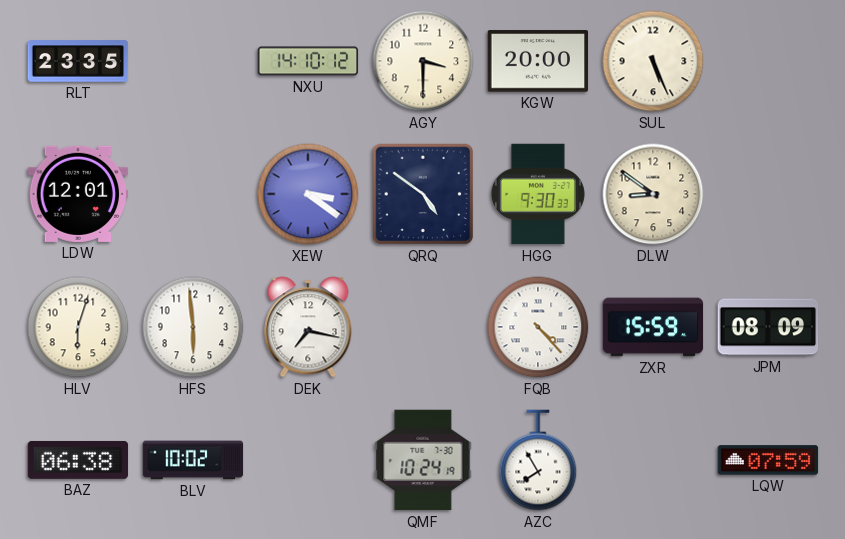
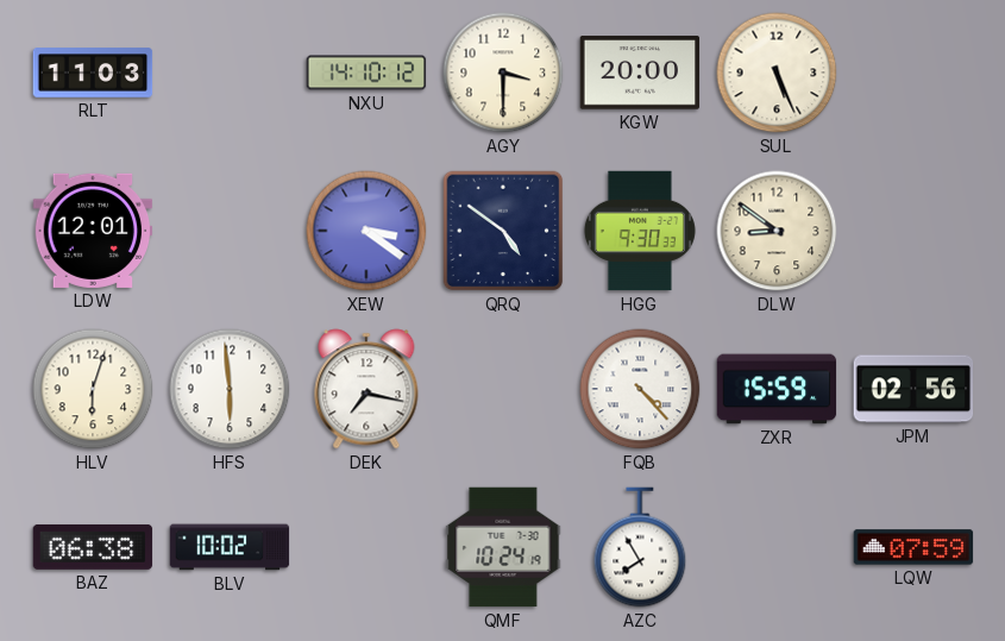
RLT: 23:35 -> 11:03 (93, 73)
JPM: 08:09 -> 02:56 (913, 389)
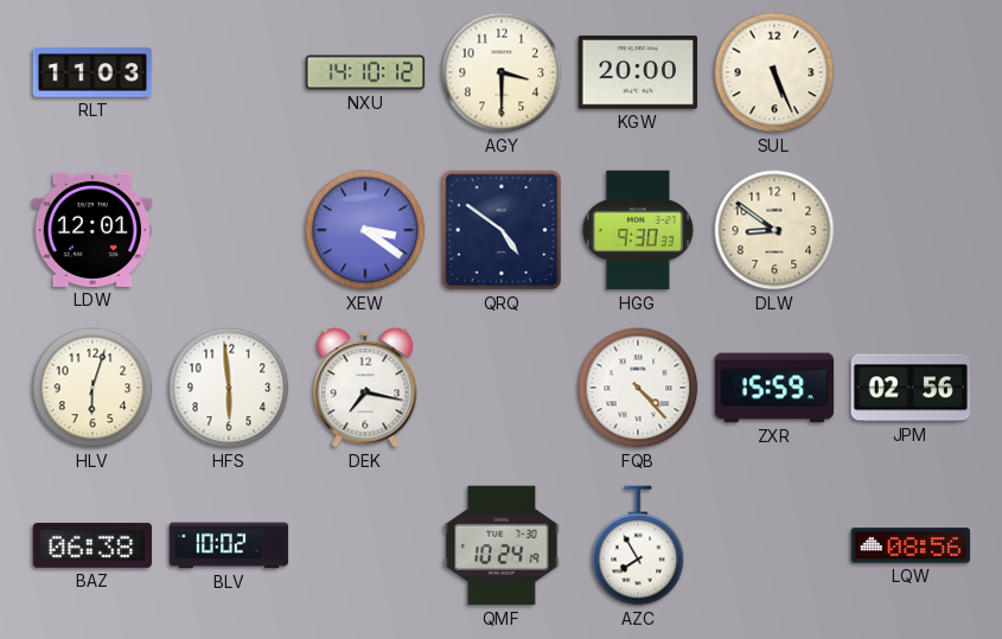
LQW: 07:59 -> 08:56 (911, 545)
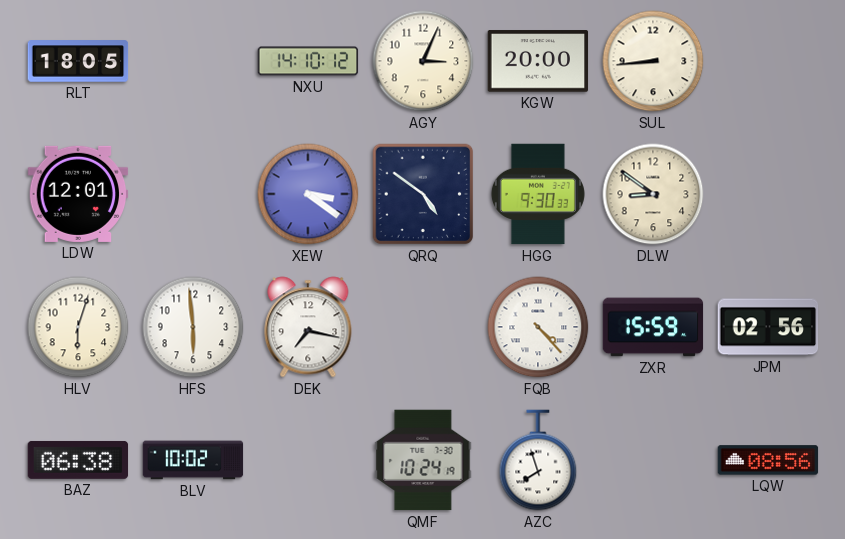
RLT: 11:03 -> 18:05 (78, 61)
AGY: 3:30 -> 3:04 (423, 61)
SUL: 5:26 -> 8:44 (653, 61)
AZC: 7:55 -> 7:57 (538, 460)
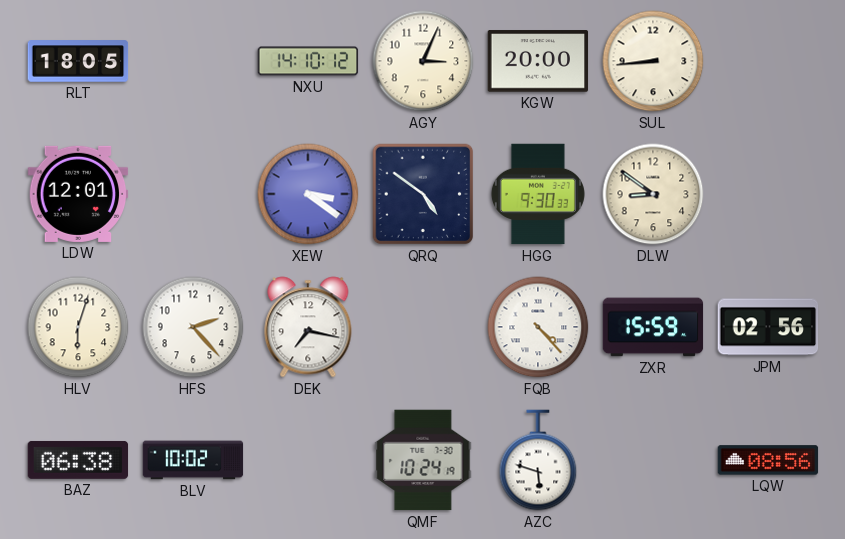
HFS: 5:59 -> 2:23 (193, 327)
AZC: 7:57 -> 5:48 (538, 460)
